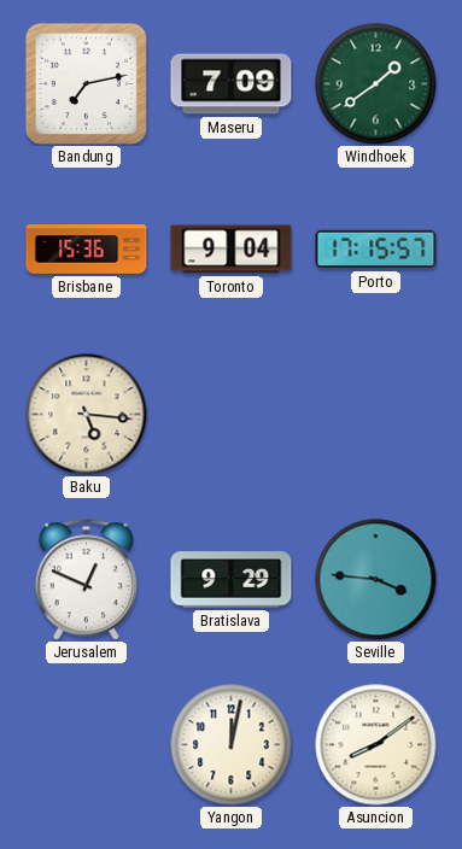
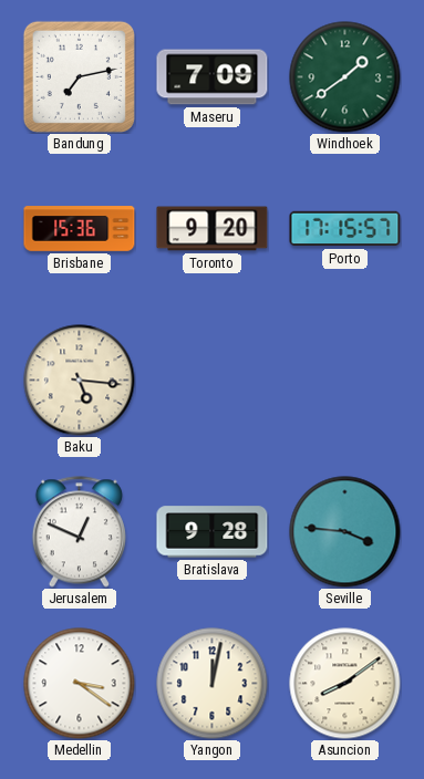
Toronto: 9:04 -> 9:20 (213, 229)
Bratislava: 9:29 -> 9:28 (213, 532)
Medellin: none -> 3:21 (80, 684)
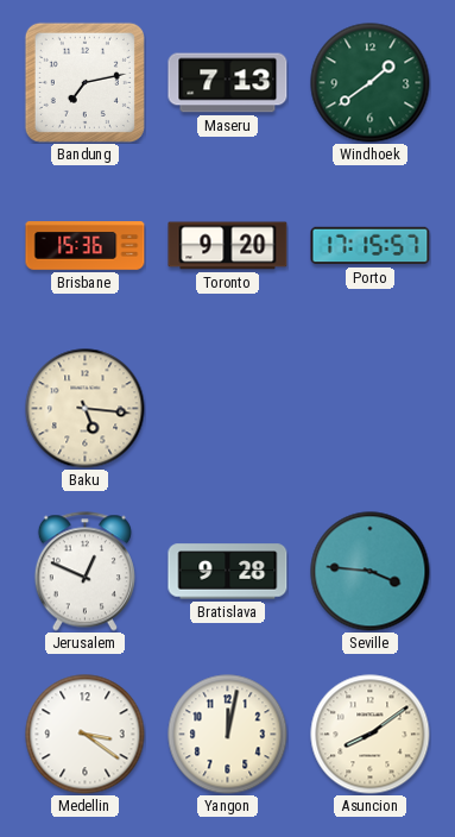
Maseru: 7:09 -> 7:13 (228, 83)
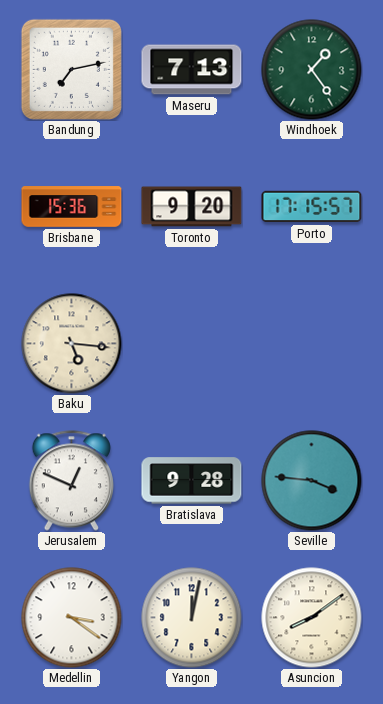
Windhoek: 1:39 -> 1:24 (312, 70)
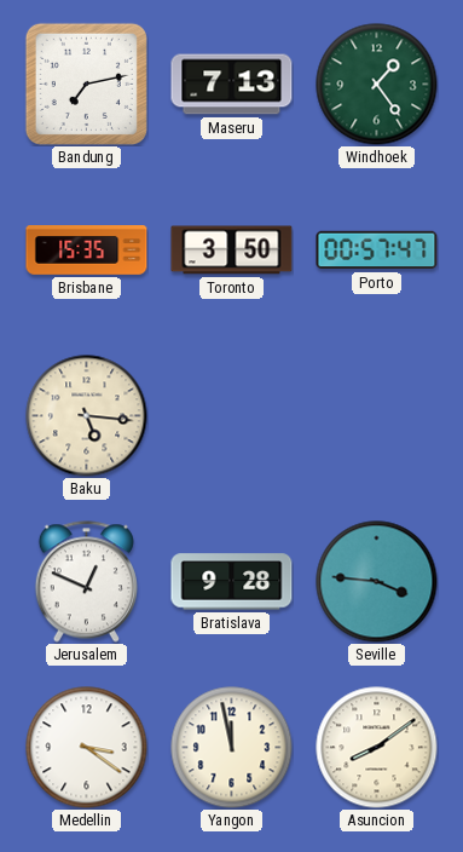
Brisbane: 15:36 -> 15:35 (87, 251)
Toronto: 9:20 -> 3:50 (232, 251)
Porto: 17:15 -> 00:57 (377, 251)
Yangon: 12:02 -> 11:58 (232, 748)
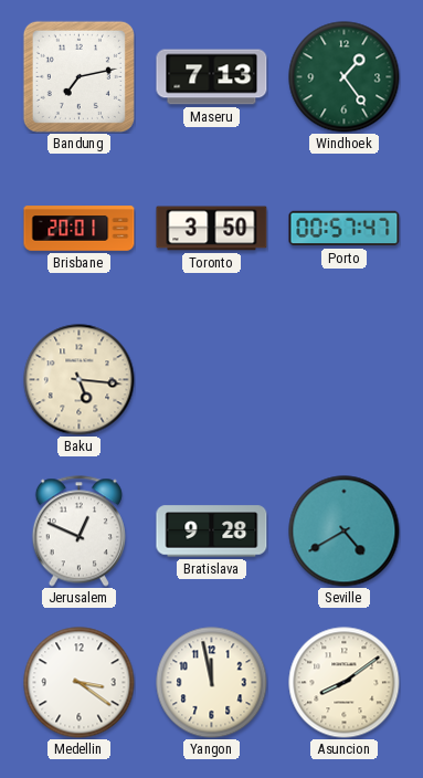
Brisbane: 15:35 -> 20:01 (80, 229)
Seville: 3:46 -> 4:40 (345, 532)
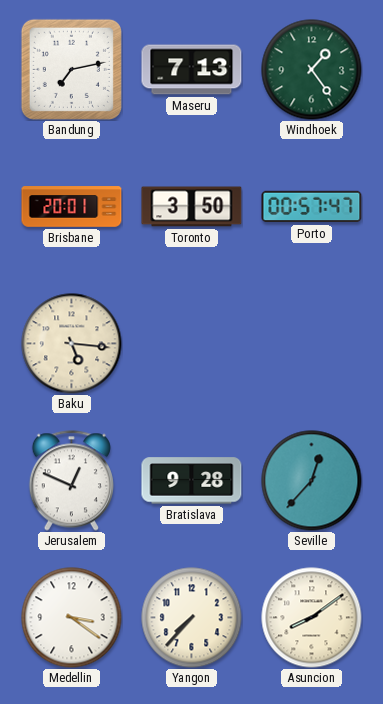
Seville: 4:40 -> 12:37 (312, 481)
Yangon: 11:58 -> 7:37 (192, 618)
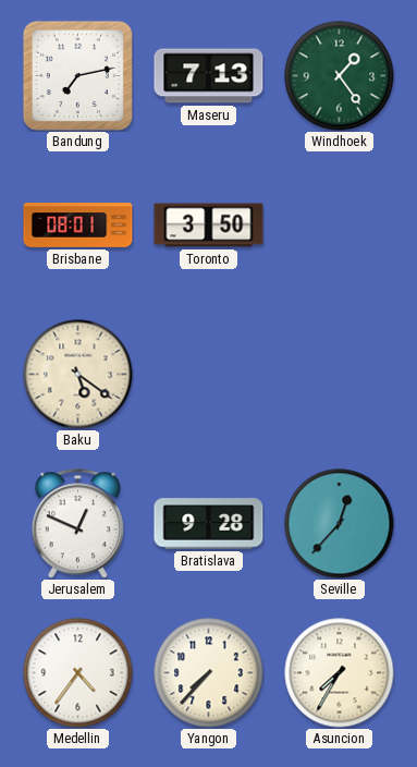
Brisbane: 20:01 -> 08:01 (78, 226)
Porto: 00:57 -> none (312, 207)
Baku: 5:16 -> 5:21 (78, 375)
Medellin: 3:21 -> 4:36 (78, 673)
Asuncion: 8:09 -> 7:35 (340, 673)
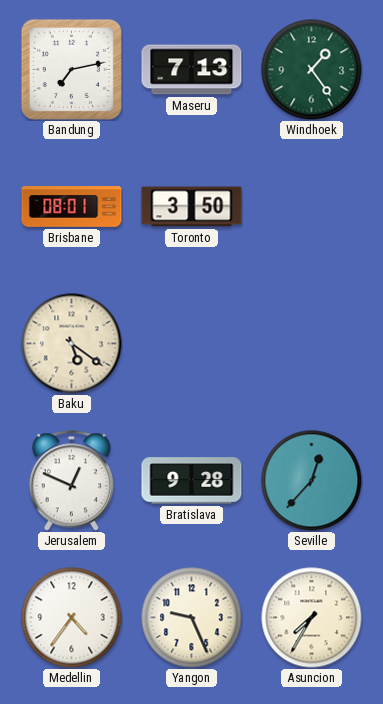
Yangon: 7:37 -> 9:26 (192, 618)
